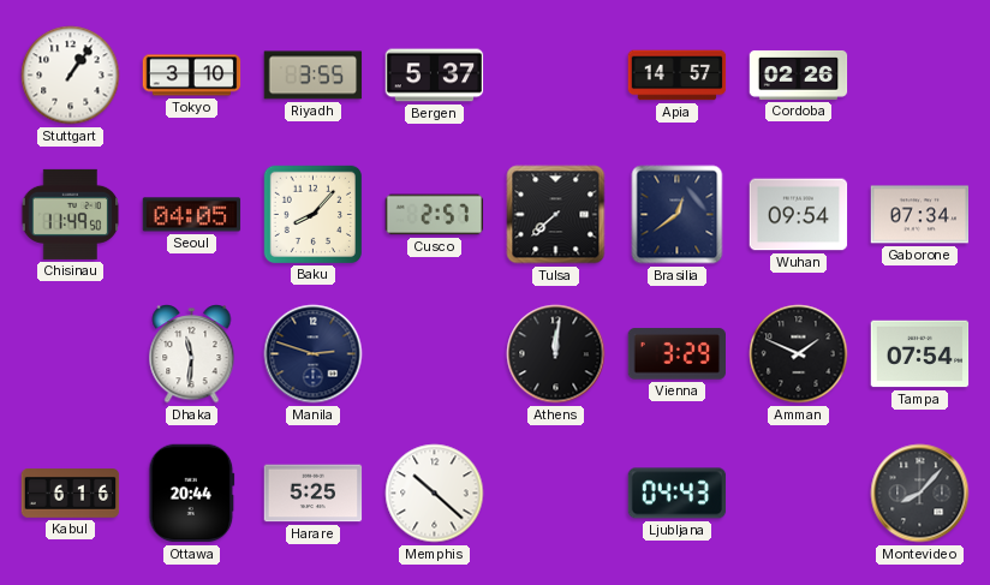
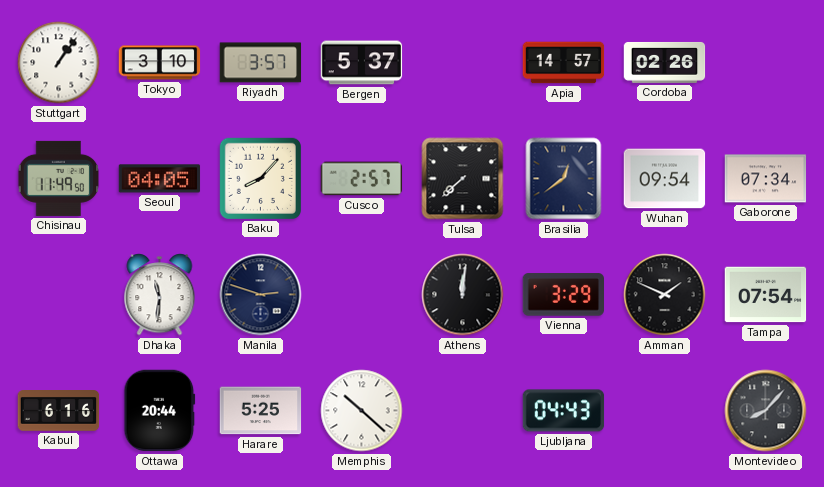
Riyadh: 3:55 -> 3:57 (261, 63)
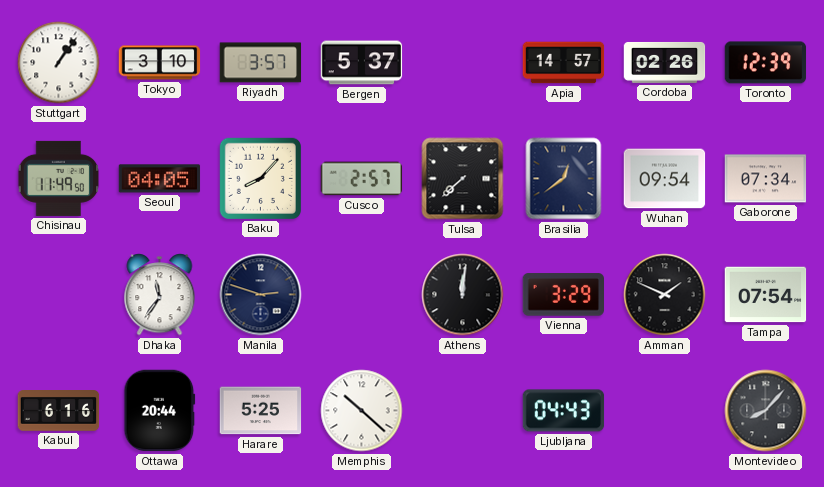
Toronto: none -> 12:39 (766, 63)
Dhaka: 11:31 -> 11:36 (160, 295)
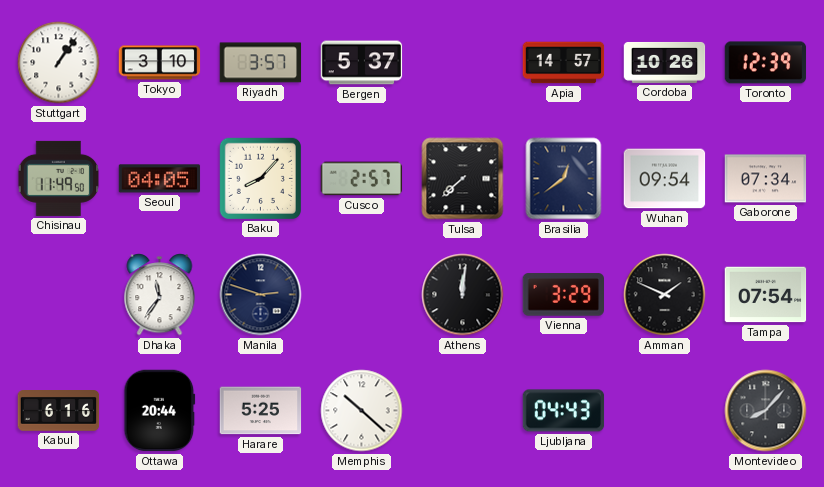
Cordoba: 02:26 -> 10:26 (665, 63)
